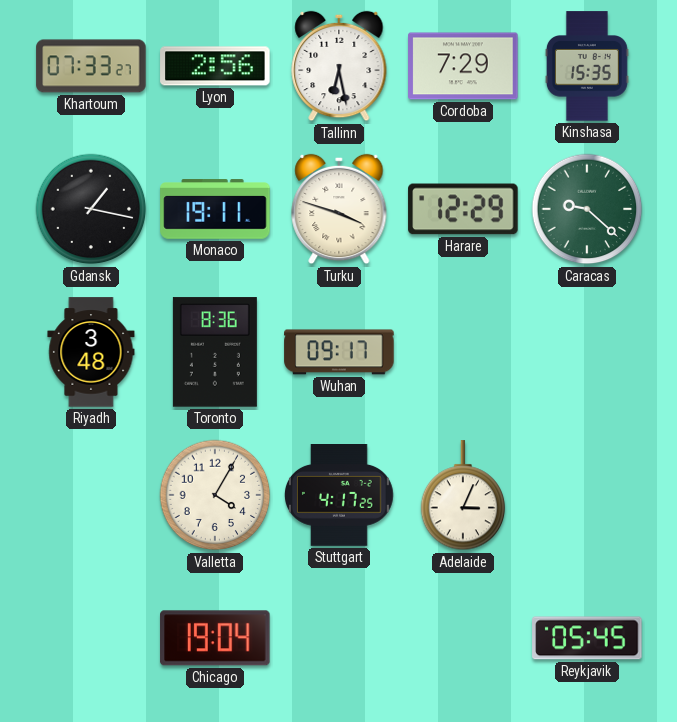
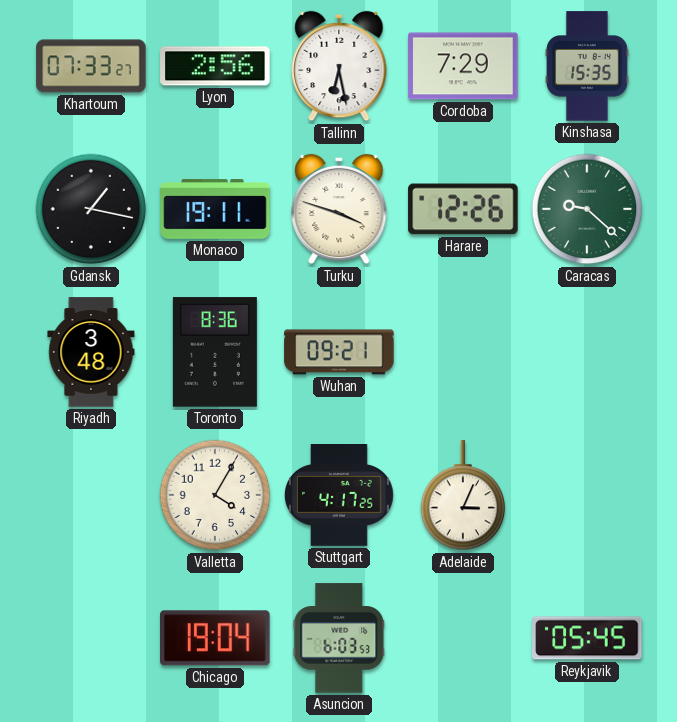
Harare: 12:29 -> 12:26 (463, 209)
Wuhan: 09:17 -> 09:21 (339, 352)
Asuncion: none -> 6:03 (339, 638)
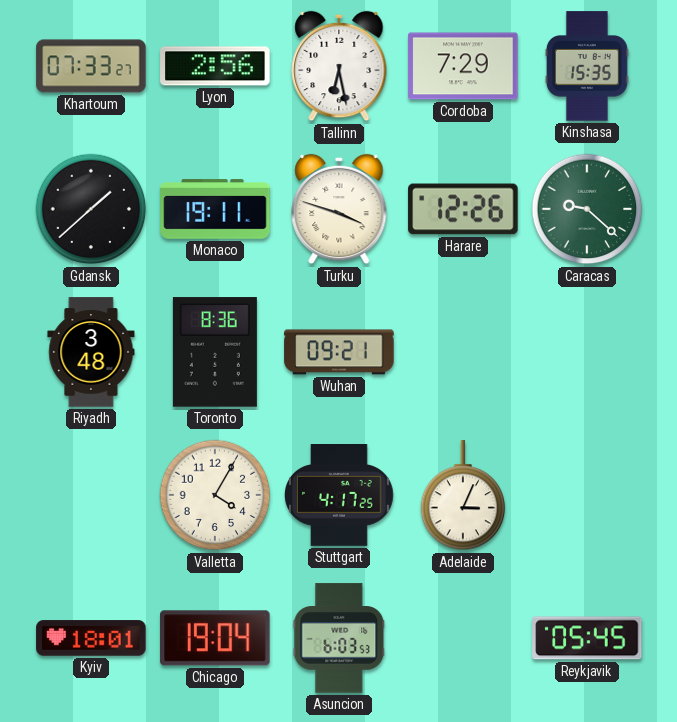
Gdansk: 1:17 -> 1:38 (91, 209)
Kyiv: none -> 18:01 (91, 638)
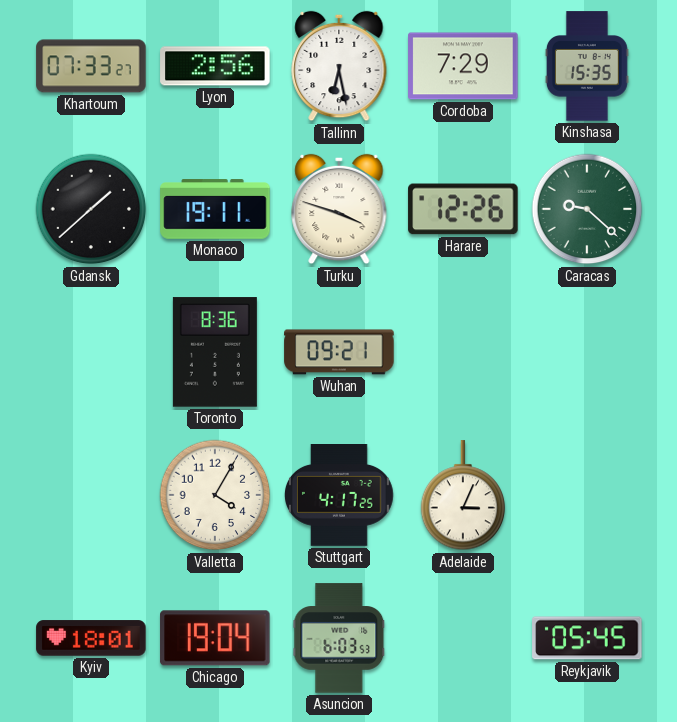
Riyadh: 3:48 -> none (91, 352)
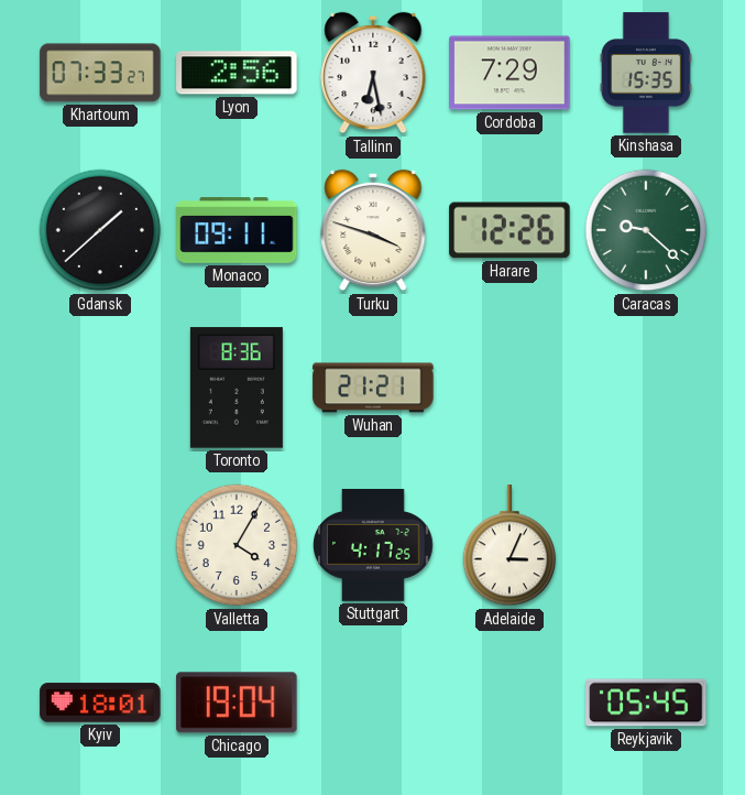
Monaco: 19:11 -> 09:11 (237, 230)
Wuhan: 09:21 -> 21:21 (373, 388)
Asuncion: 6:03 -> none (339, 638)
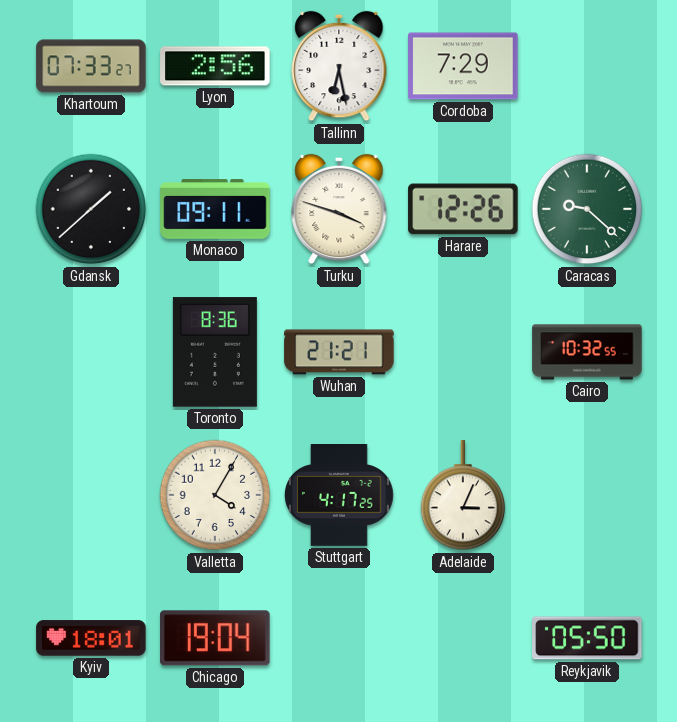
Kinshasa: 15:35 -> none (646, 73)
Cairo: none -> 10:32 (587, 352)
Reykjavik: 05:45 -> 05:50 (587, 638)
